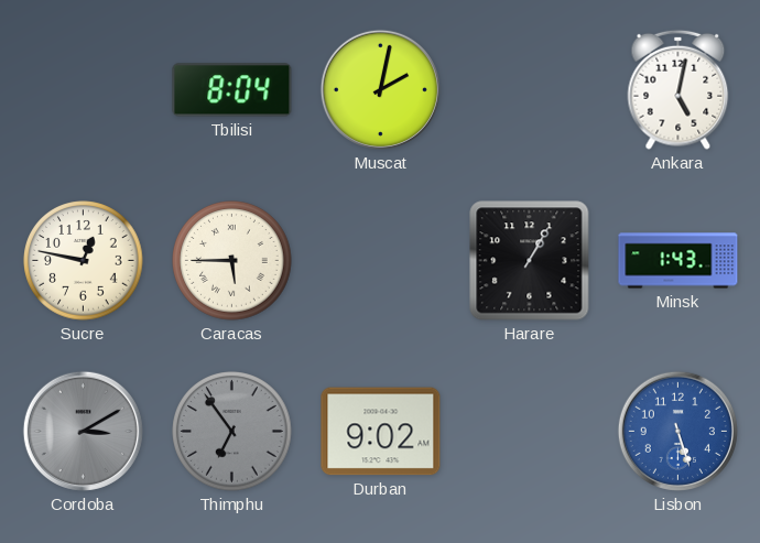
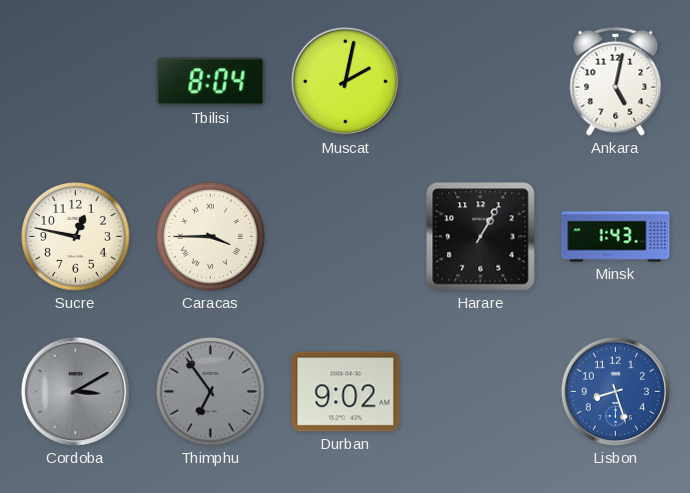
Caracas: 5:45 -> 3:45 (211, 237)
Lisbon: 5:27 -> 8:27 (615, 391)
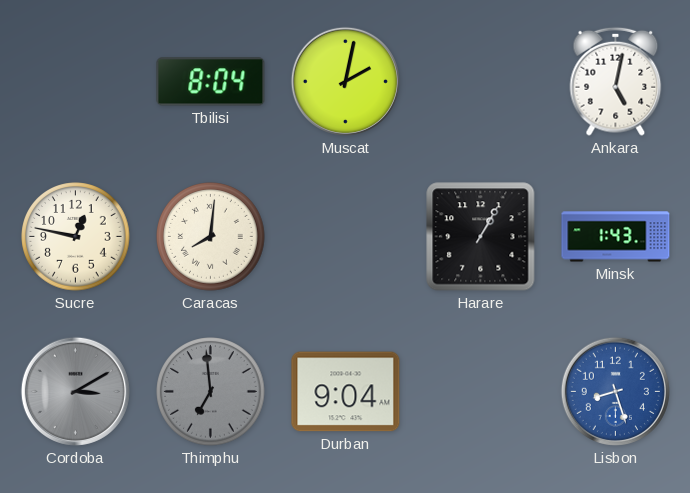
Caracas: 3:45 -> 8:01 (211, 237)
Thimphu: 6:54 -> 6:59 (211, 392)
Durban: 9:02 -> 9:04 (346, 392)
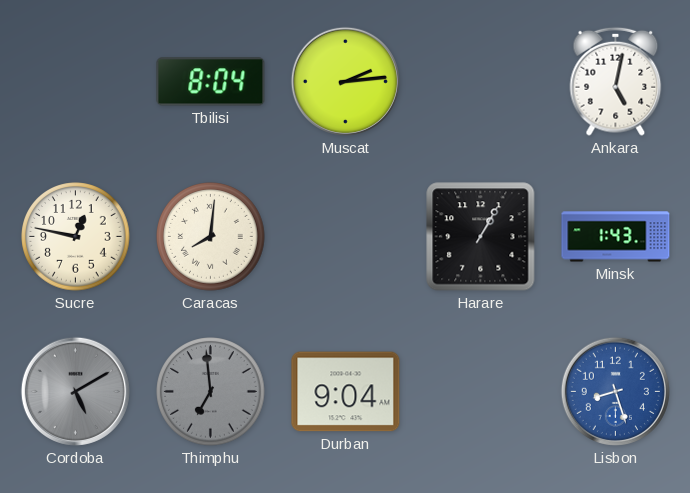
Muscat: 2:02 -> 2:14 (345, 81)
Cordoba: 3:10 -> 5:10 (75, 391)
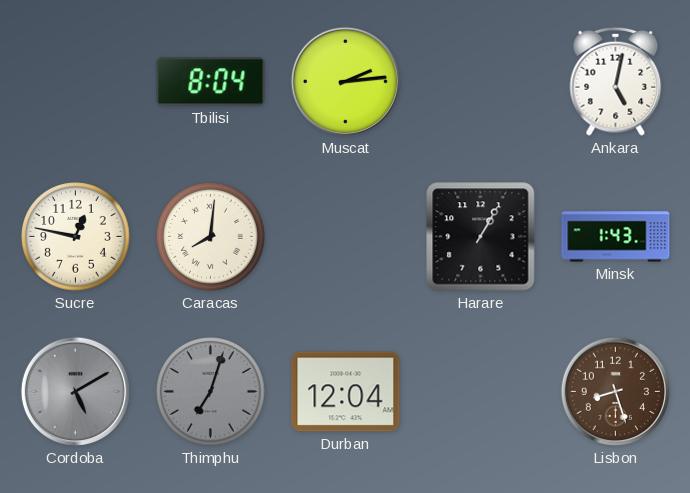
Thimphu: 6:59 -> 7:03 (211, 392)
Durban: 9:04 -> 12:04 (346, 392)
Lisbon dial: blue -> brown (615, 391)
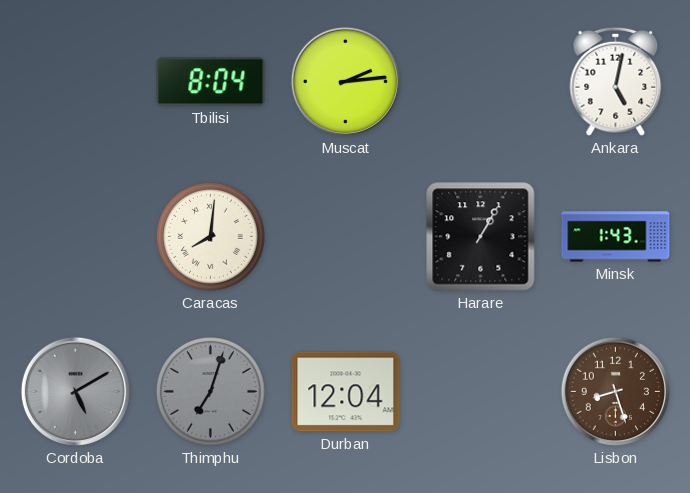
Sucre: 12:47 -> none (76, 237)
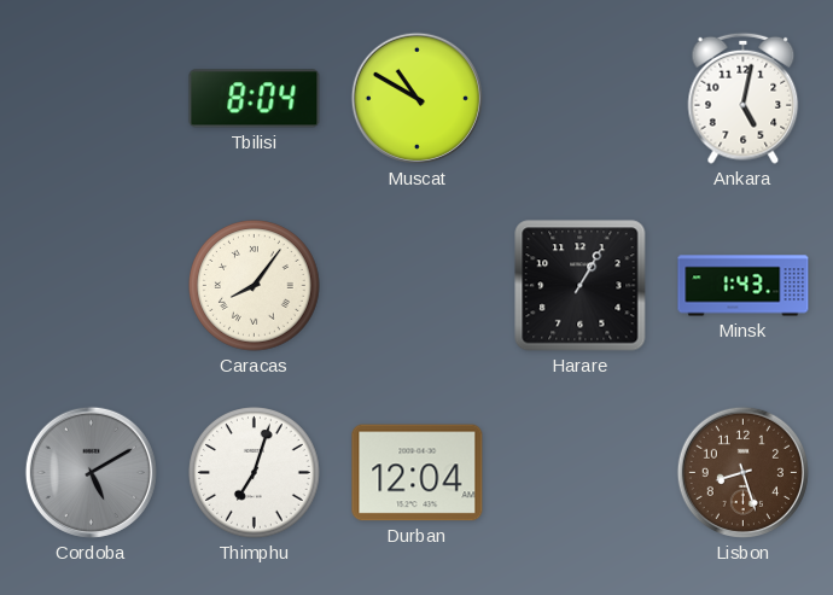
Muscat: 2:14 -> 10:50 (416, 98)
Caracas: 8:01 -> 8:06 (255, 286)
Thimphu dial: grey -> white (255, 473)
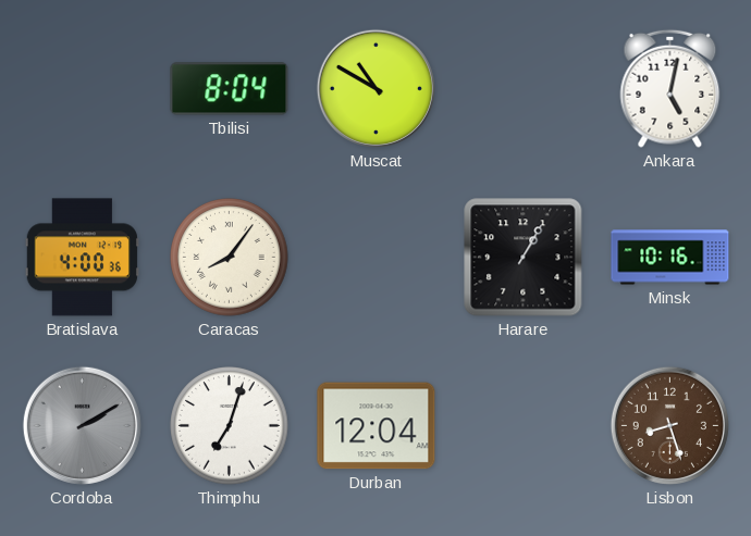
Bratislava: none -> 4:00 (82, 258)
Minsk: 1:43 -> 10:16 (670, 258)
Cordoba: 5:10 -> 2:10 (82, 425)
